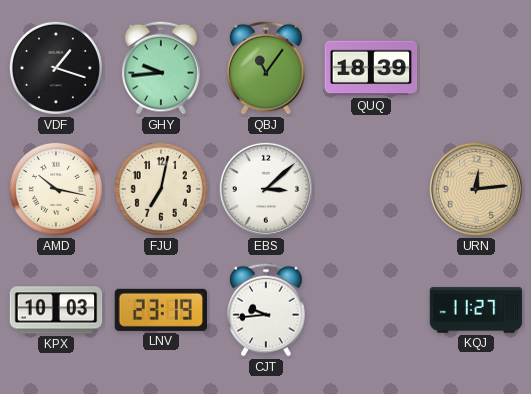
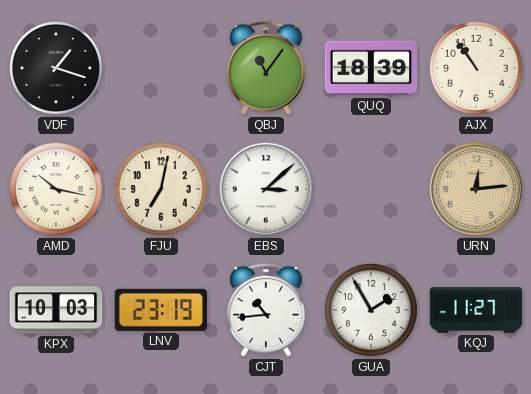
GHY: 9:44 -> none (161, 68)
AJX: none -> 10:54 (476, 68)
CJT: 9:44 -> 10:44 (266, 310)
GUA: none -> 1:55 (371, 310)
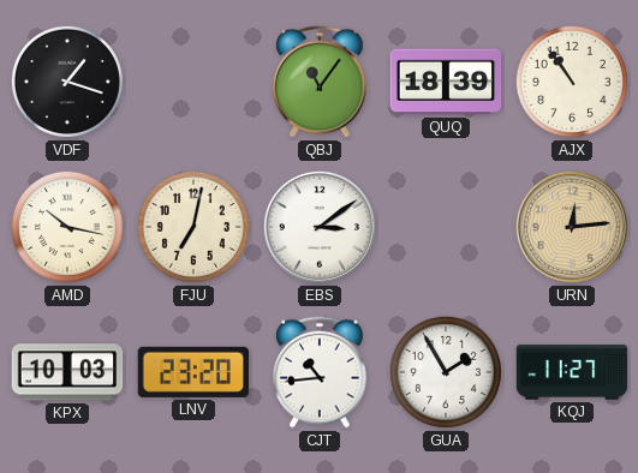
EBS: 3:08 -> 3:09 (320, 227)
LNV: 23:19 -> 23:20 (192, 372)
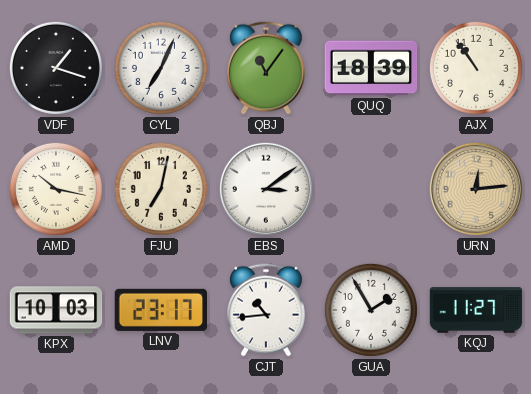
CYL: none -> 7:04 (161, 68)
LNV: 23:20 -> 23:17 (160, 310)
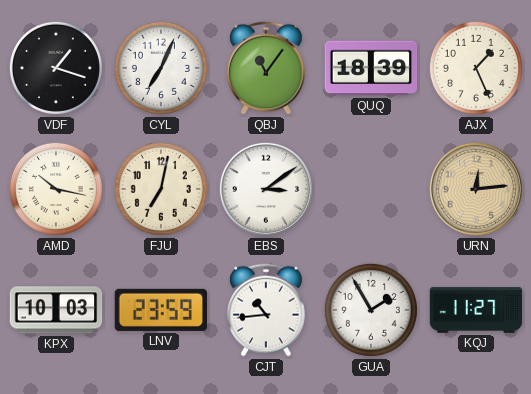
AJX: 10:54 -> 1:26 (476, 68)
LNV: 23:17 -> 23:59 (160, 310)
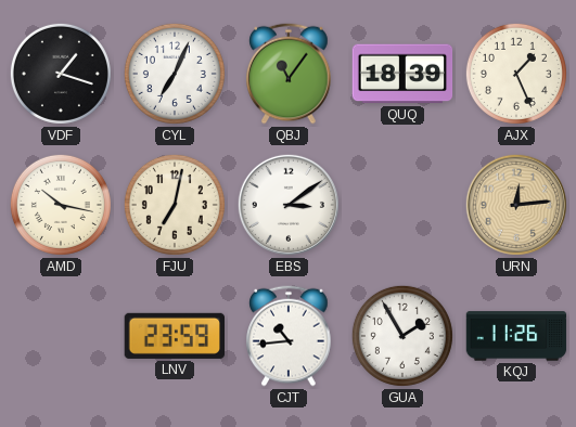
KPX: 10:03 -> none (56, 310)
KQJ: 11:27 -> 11:26 (516, 336)
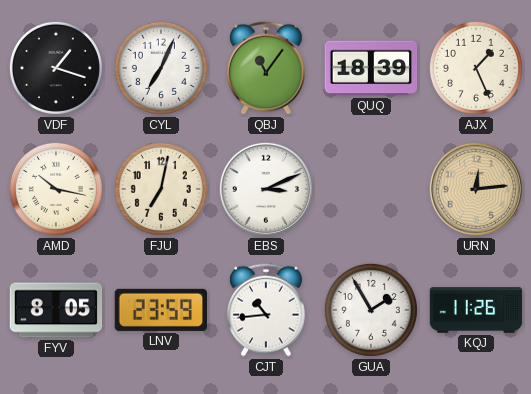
EBS: 3:09 -> 3:11 (266, 189)
FYV: none -> 8:05 (56, 310)
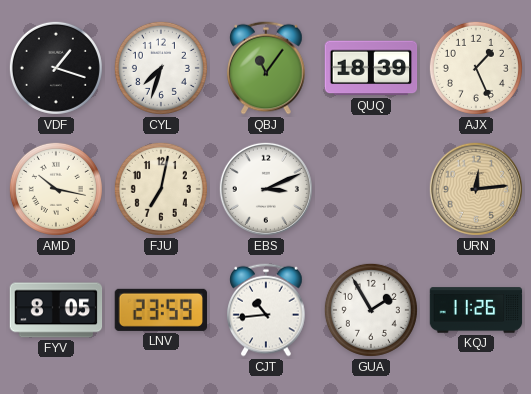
CYL: 7:04 -> 7:33 (161, 68)
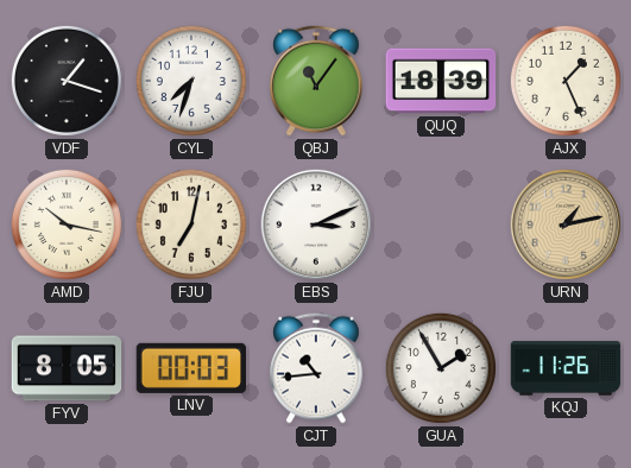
URN: 12:14 -> 1:13 (566, 224)
LNV: 23:59 -> 00:03 (190, 368)
